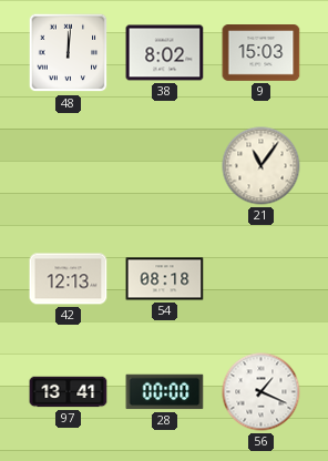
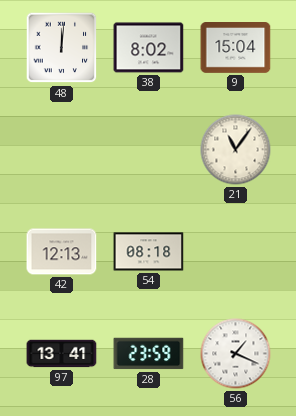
9: 15:03 -> 15:04 (236, 48)
28: 00:00 -> 23:59 (149, 354)
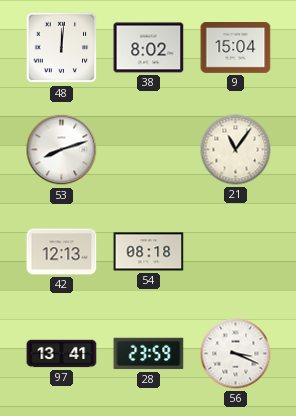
53: none -> 8:12 (62, 150)
56: 1:19 -> 3:19 (236, 354)
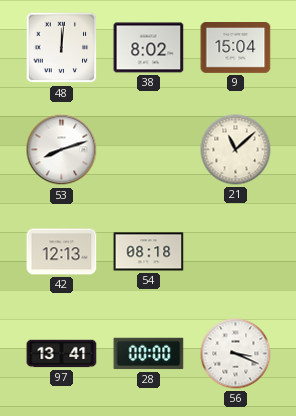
21: 11:06 -> 11:08 (236, 150)
28: 23:59 -> 00:00 (149, 354)
